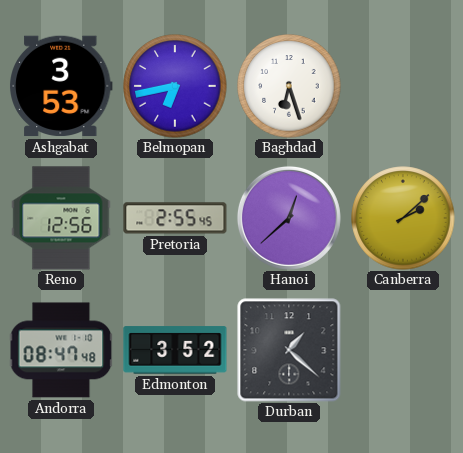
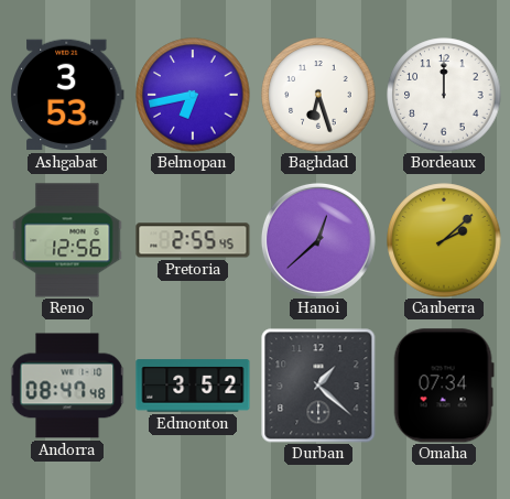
Bordeaux: none -> 12:00 (444, 95)
Omaha: none -> 07:34 (444, 386)
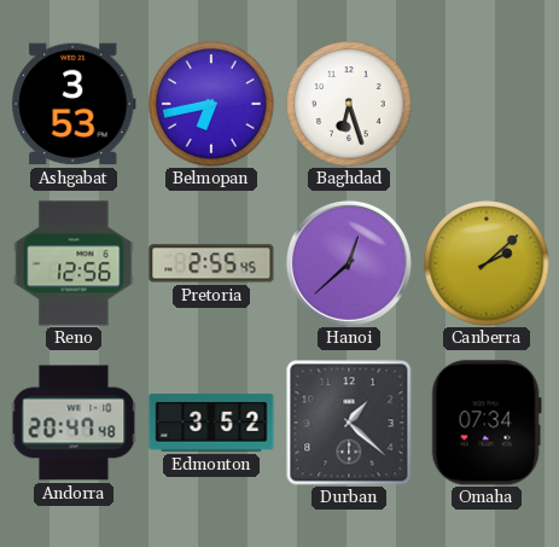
Bordeaux: 12:00 -> none (444, 95)
Andorra: 08:47 -> 20:47 (74, 423)
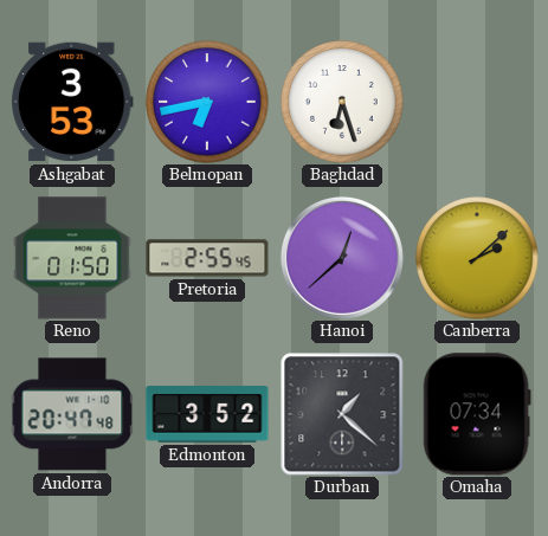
Reno: 12:56 -> 01:50 (72, 258)
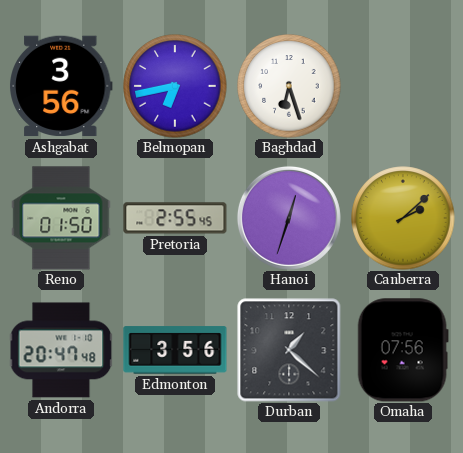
Ashgabat: 3:53 -> 3:56 (62, 86)
Hanoi: 12:38 -> 12:33 (289, 218)
Edmonton: 3:52 -> 3:56 (175, 350)
Omaha: 07:34 -> 07:56 (403, 350)
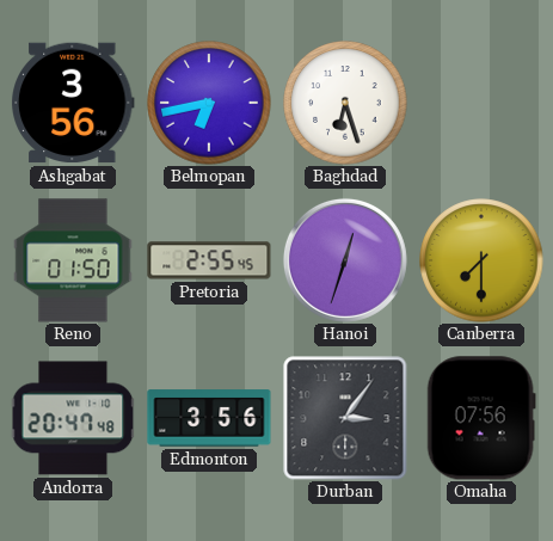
Canberra: 2:08 -> 7:30 (481, 260)
Durban: 1:22 -> 3:06 (345, 418)
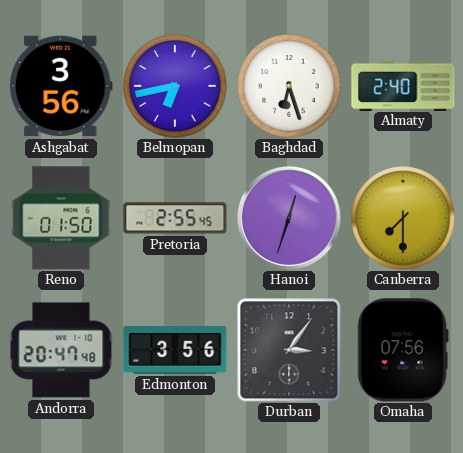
Almaty: none -> 2:40 (403, 85)
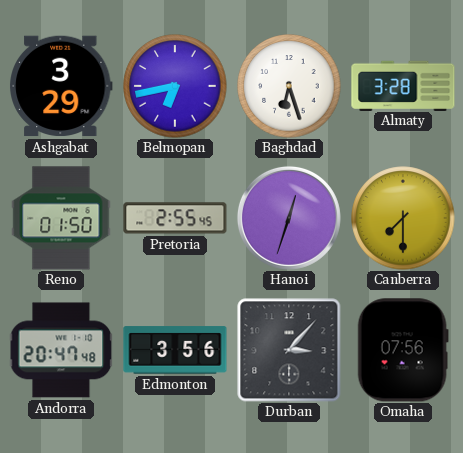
Ashgabat: 3:56 -> 3:29 (62, 86)
Almaty: 2:40 -> 3:28 (403, 85)
Durban: 3:06 -> 3:07 (289, 350)
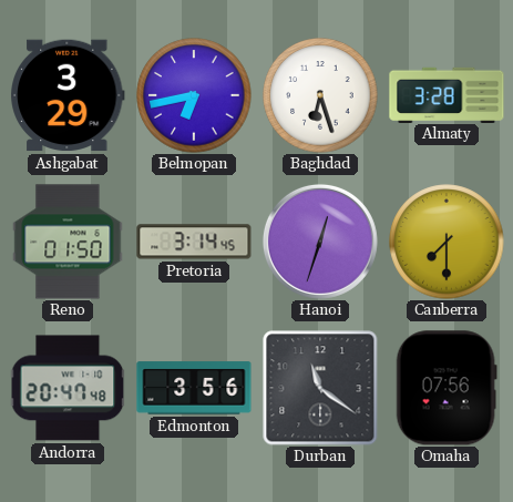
Pretoria: 2:55 -> 3:14 (194, 242)
Durban: 3:07 -> 11:21 (320, 388)
